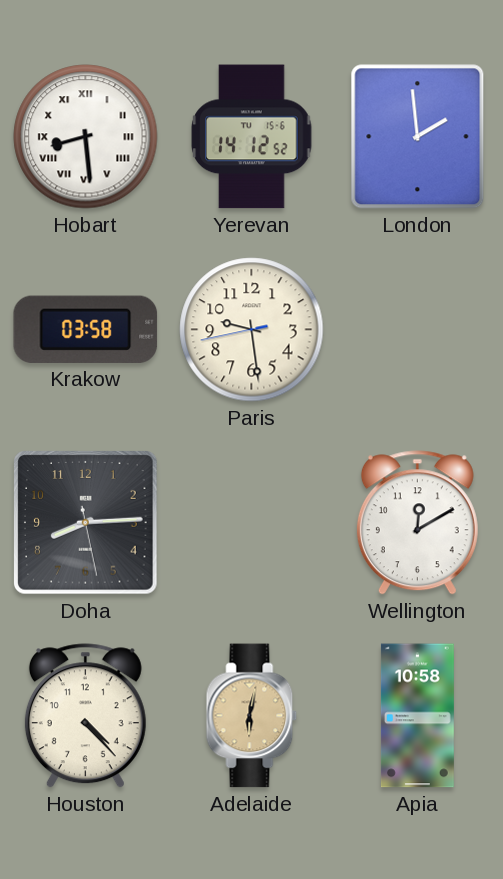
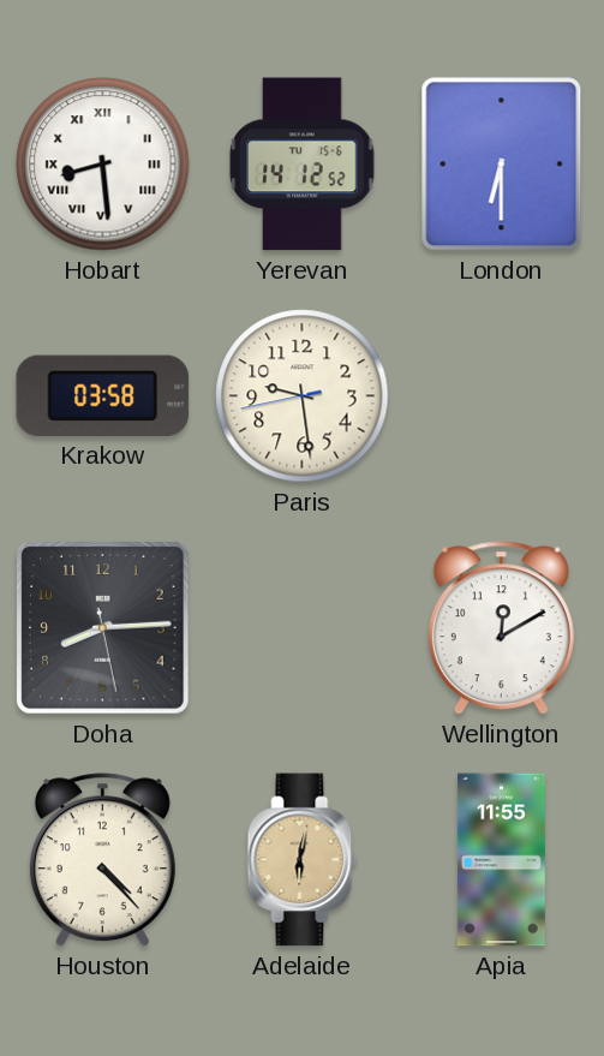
London: 1:59 -> 6:30 (502, 165)
Apia: 10:58 -> 11:55 (501, 860)
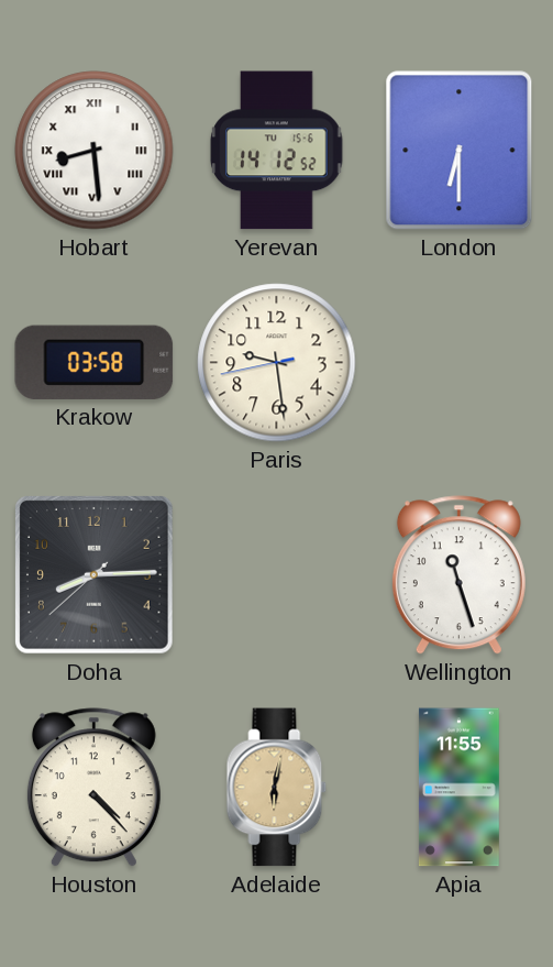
Doha: 8:14:28 -> 8:14:38 (95, 575)
Wellington: 12:10 -> 11:27 (458, 575)
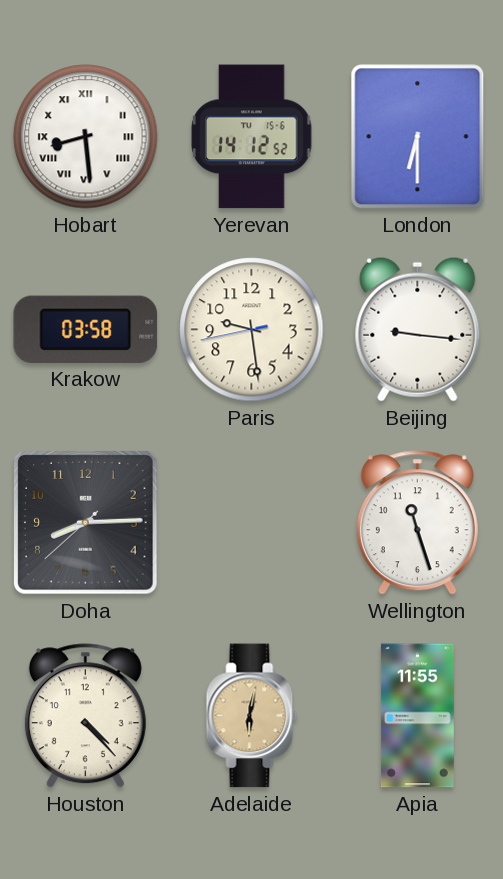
Beijing: none -> 9:16 (418, 329)
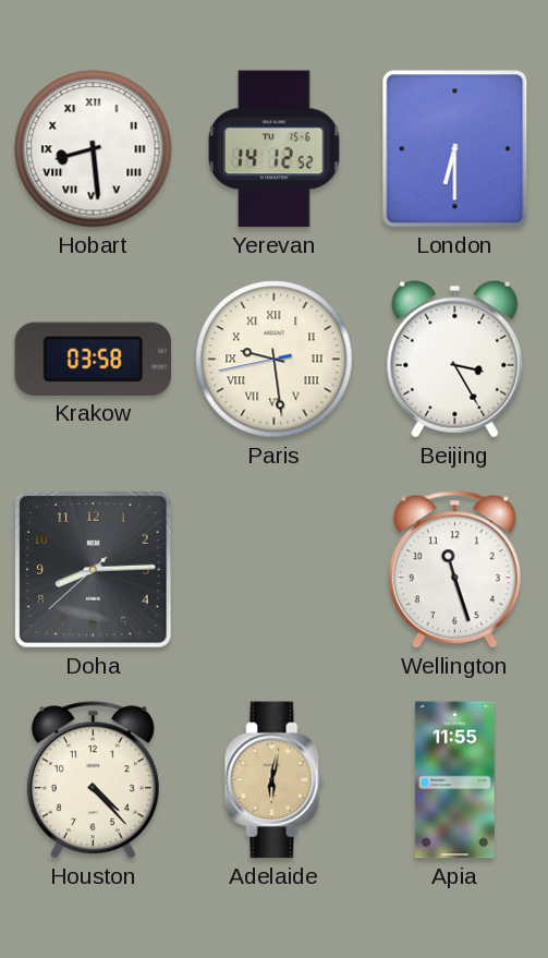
Paris numerals: Arabic -> Roman (275, 360)
Beijing: 9:16 -> 3:25 (455, 359)
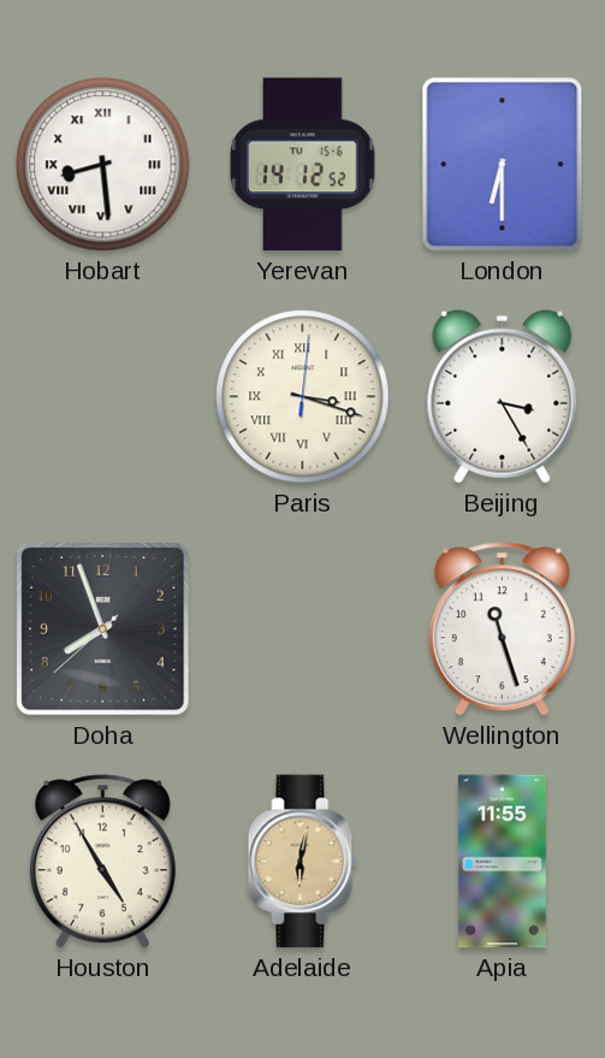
Krakow: 03:58 -> none (94, 359)
Paris: 9:28 -> 3:18 (303, 397)
Doha: 8:14 -> 7:56 (103, 630)
Houston: 4:23 -> 4:55 (102, 862)
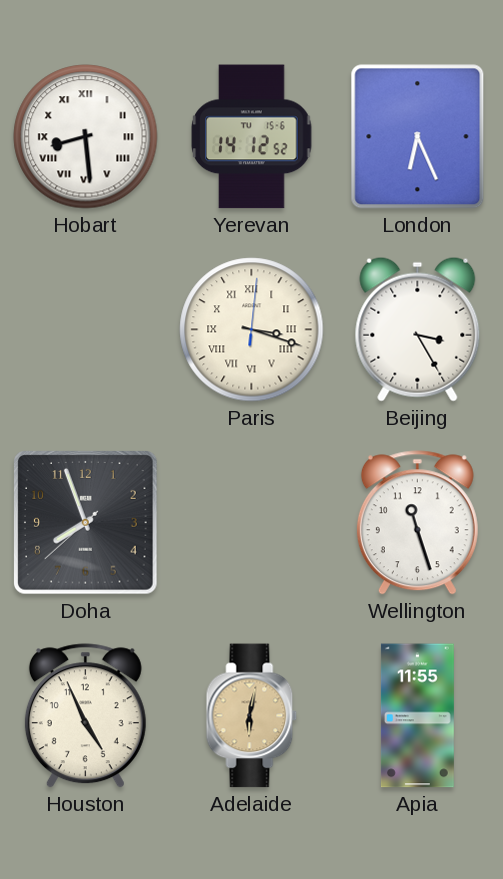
London: 6:30 -> 6:26 (418, 137)
Houston: 4:55 -> 4:56 (85, 716)
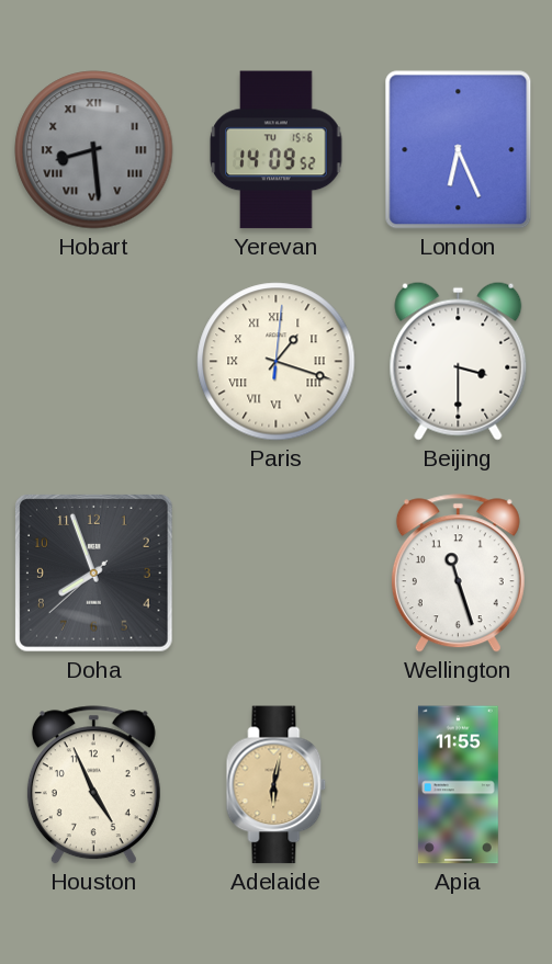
Hobart dial: white -> grey (94, 150)
Yerevan: 14:12 -> 14:09 (277, 150)
Paris: 3:18 -> 1:18 (277, 362)
Beijing: 3:25 -> 3:30 (459, 361)
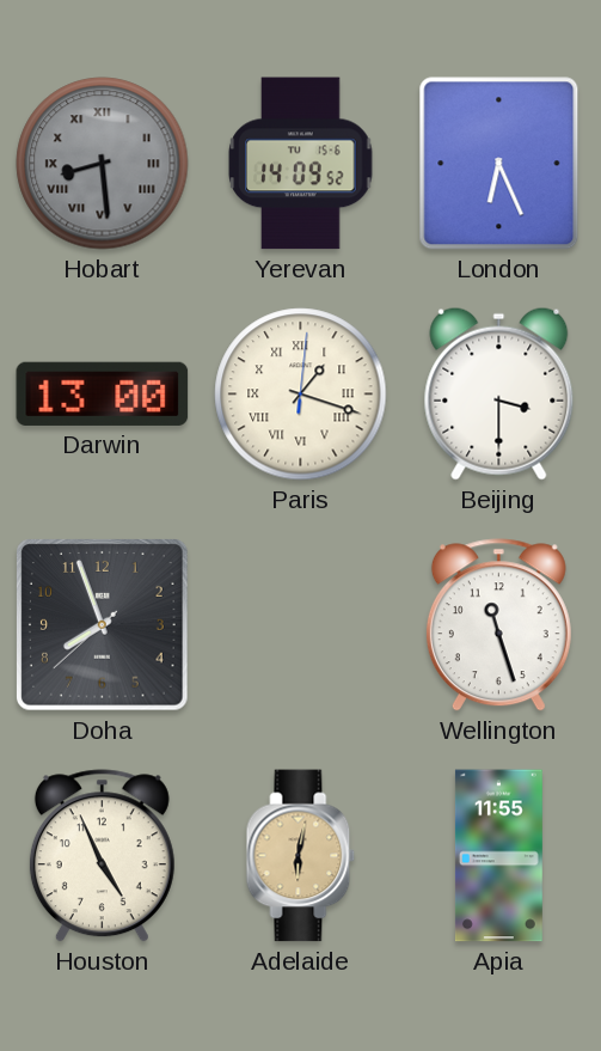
Darwin: none -> 13:00 (103, 393)
